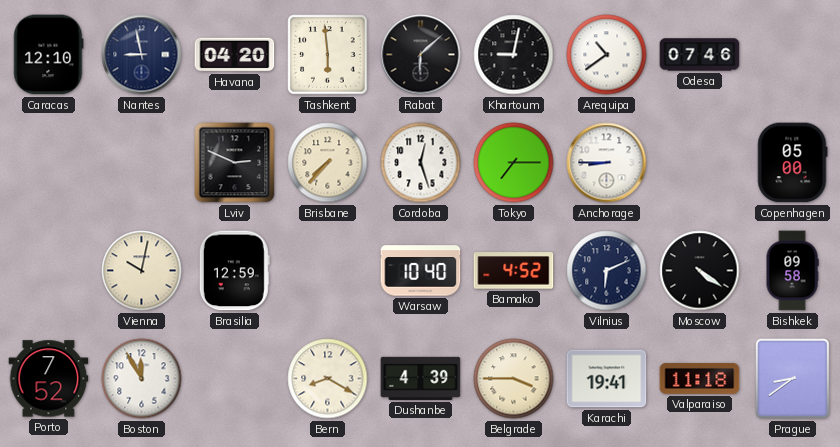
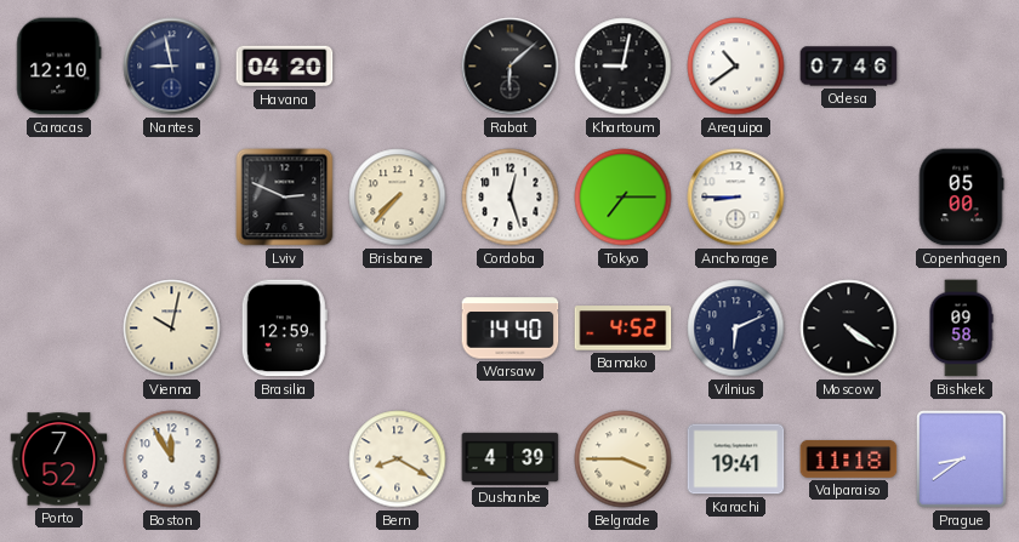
Tashkent: 5:59 -> none (328, 55)
Warsaw: 10:40 -> 14:40 (511, 329)
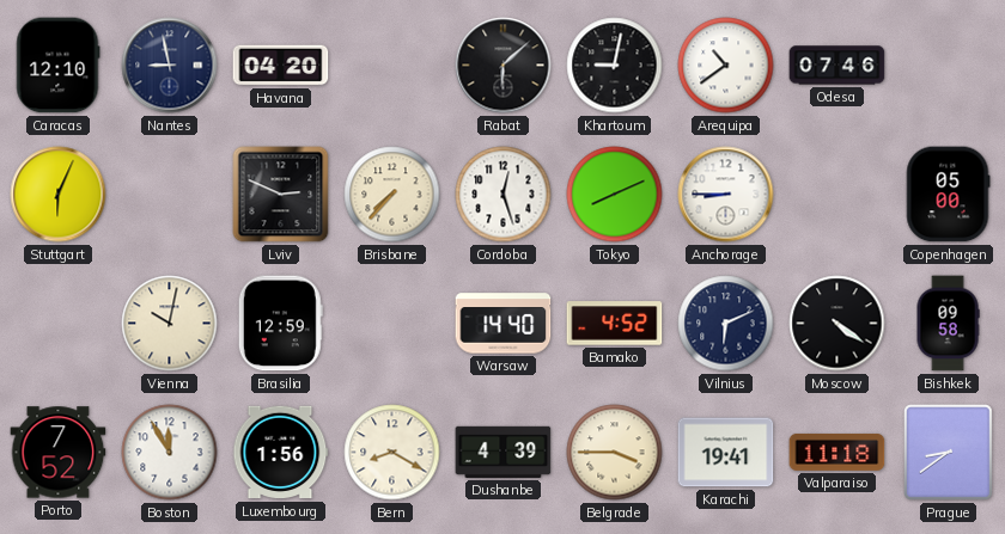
Stuttgart: none -> 6:04 (59, 195)
Tokyo: 7:15 -> 8:11 (615, 195)
Luxembourg: none -> 1:56 (281, 453)
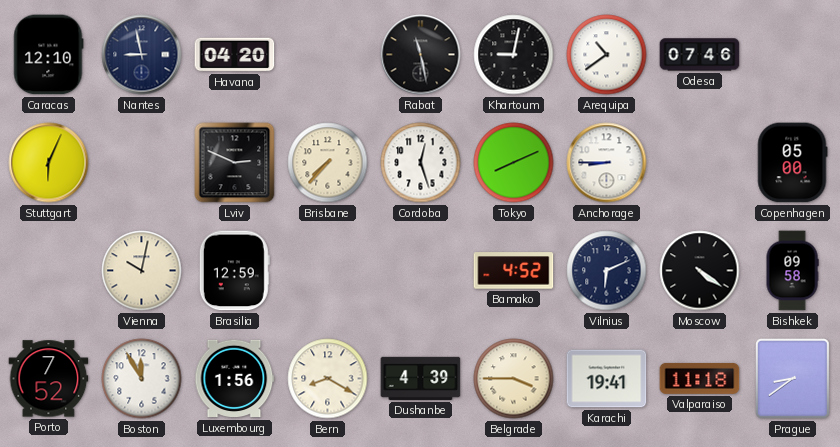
Rabat: 6:08 -> 11:28 (421, 55)
Warsaw: 14:40 -> none (504, 324)
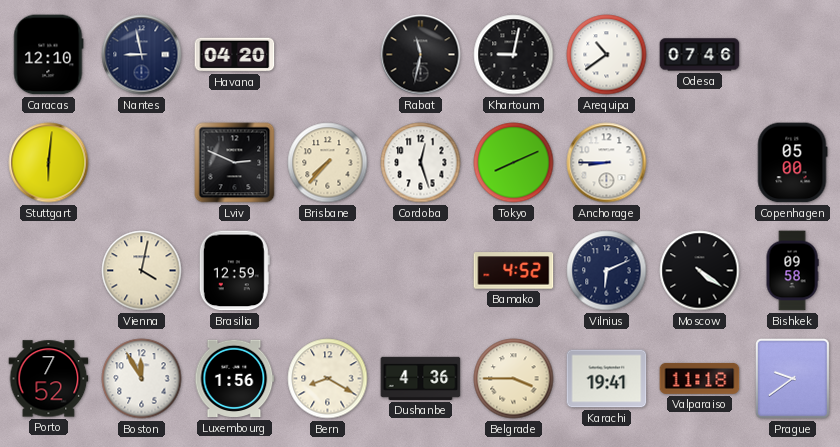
Rabat: 11:28 -> 11:32 (421, 55)
Stuttgart: 6:04 -> 6:01 (49, 163)
Vienna: 10:02 -> 4:02 (142, 271)
Dushanbe: 4:39 -> 4:36 (421, 378)
Prague: 8:39 -> 9:39 (793, 379)
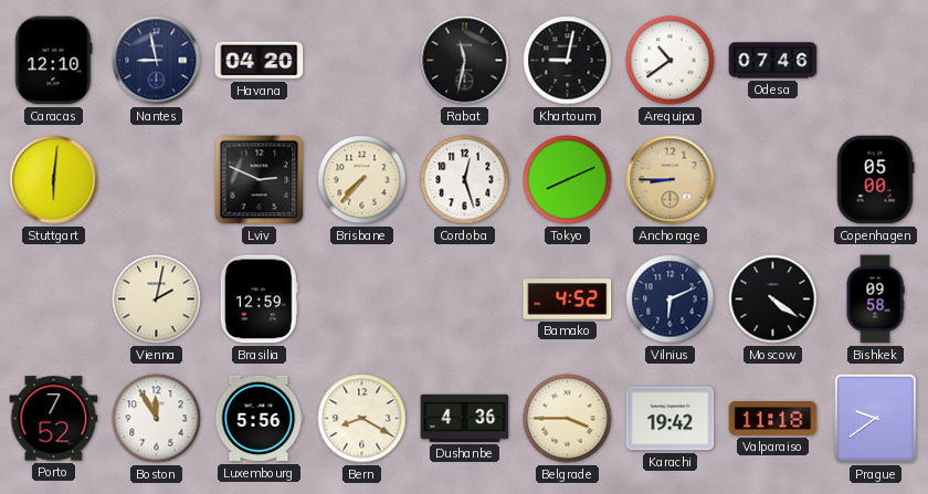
Anchorage dial: white -> champagne (671, 180)
Vienna: 4:02 -> 2:02 (157, 299)
Luxembourg: 1:56 -> 5:56 (260, 419)
Karachi: 19:41 -> 19:42 (671, 419)
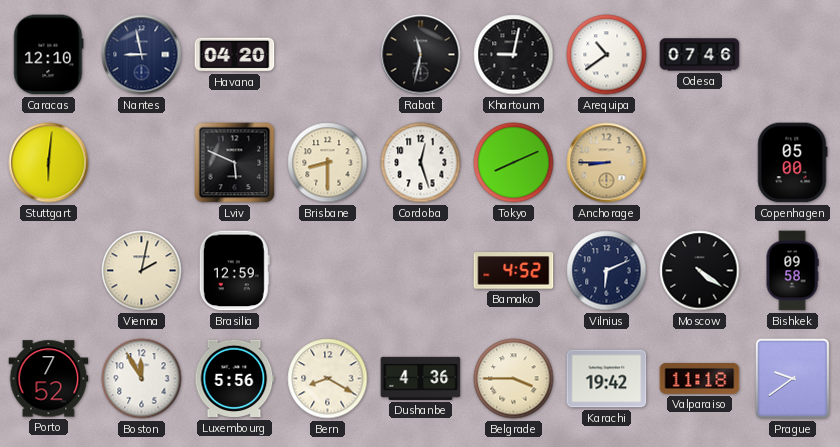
Lviv: 2:49 -> 5:49 (235, 163)
Brisbane: 7:37 -> 8:30 (328, 163)
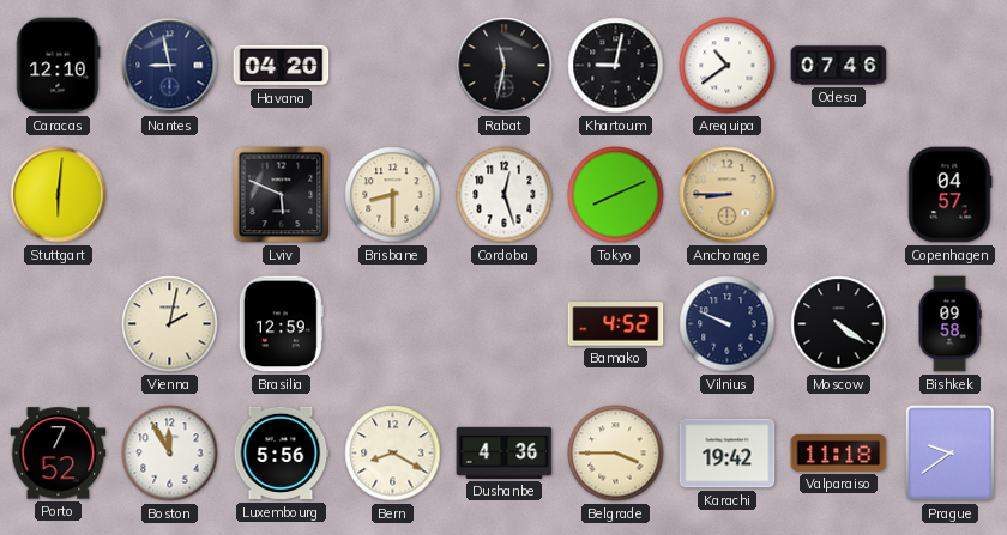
Copenhagen: 05:00 -> 04:57 (949, 195)
Vilnius: 6:11 -> 9:49 (728, 324)
